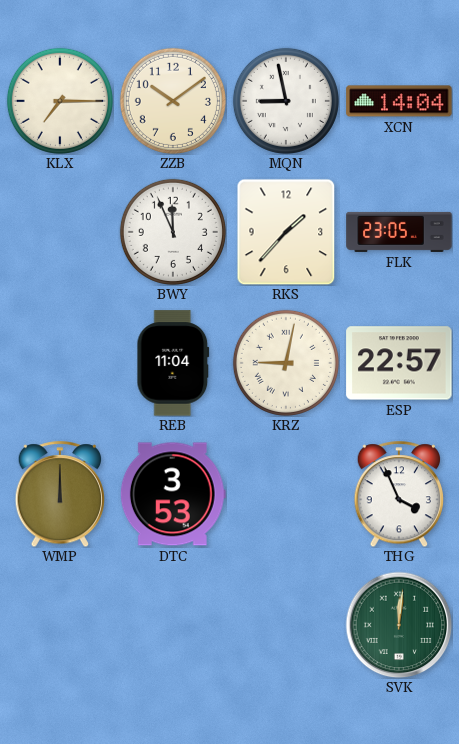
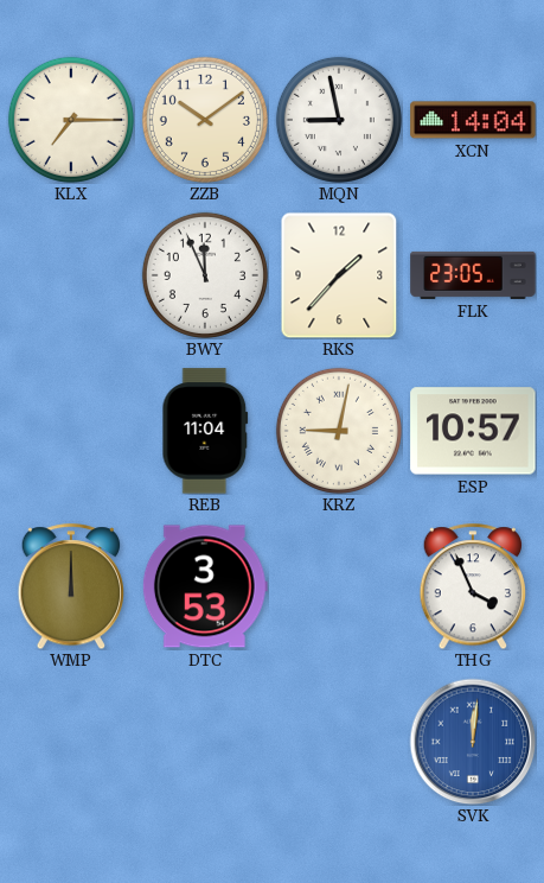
ESP: 22:57 -> 10:57 (473, 431)
SVK dial: green -> blue (473, 742)
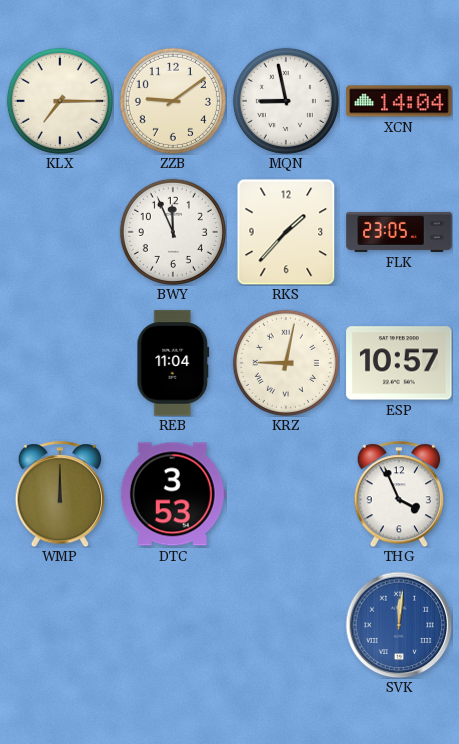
ZZB: 10:09 -> 9:09 (173, 101)
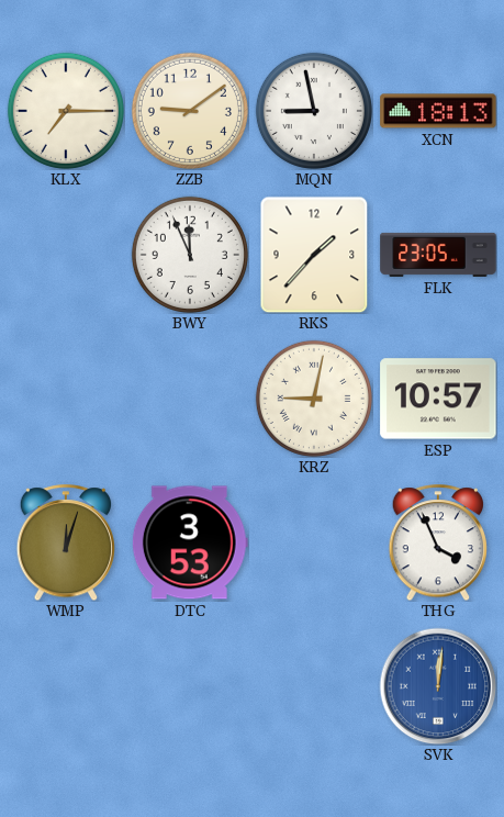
XCN: 14:04 -> 18:13 (438, 111)
REB: 11:04 -> none (173, 363)
WMP: 12:00 -> 12:03 (65, 542)
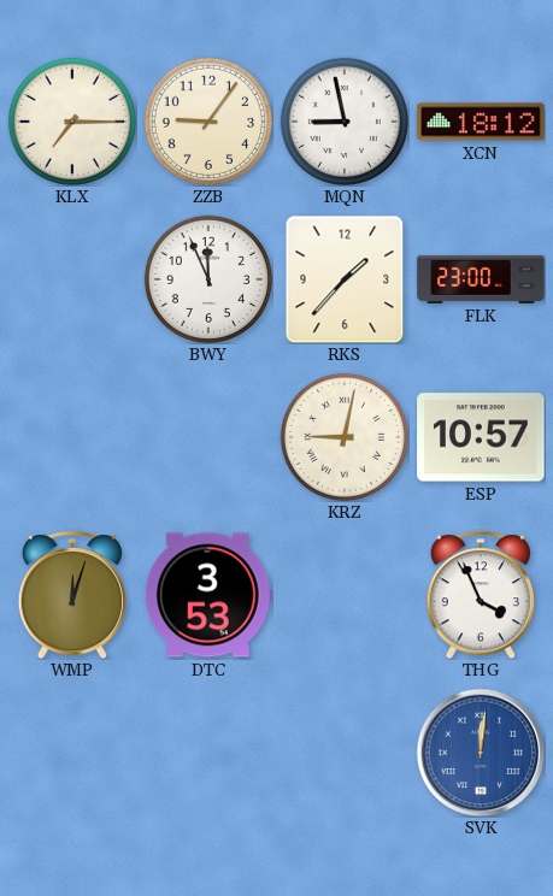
ZZB: 9:09 -> 9:06 (208, 122)
XCN: 18:13 -> 18:12 (481, 122)
FLK: 23:05 -> 23:00 (481, 279)
